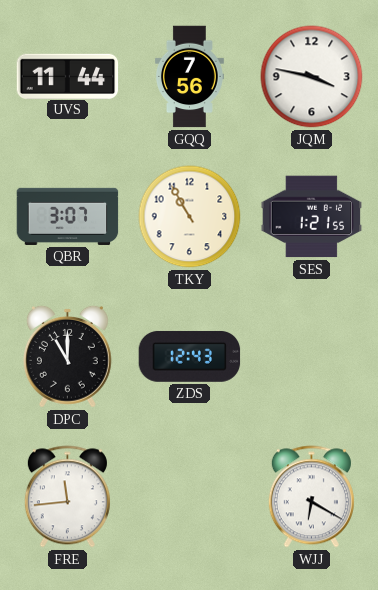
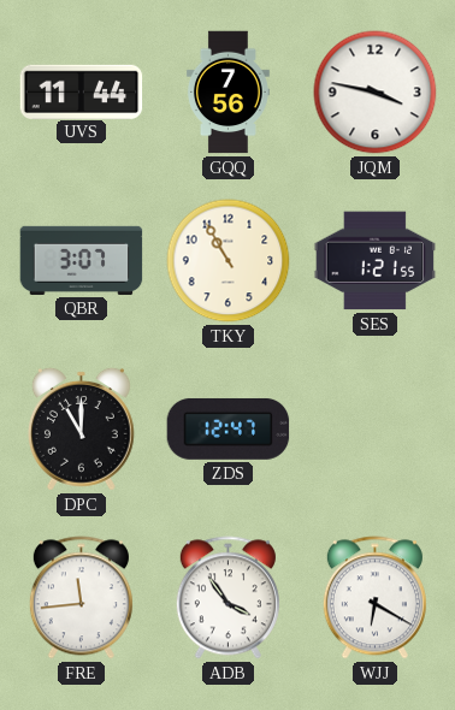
ZDS: 12:43 -> 12:47 (229, 428)
ADB: none -> 3:54 (227, 598)
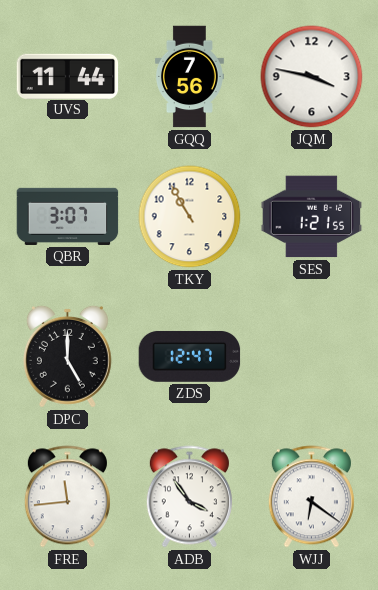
DPC: 11:00 -> 5:00 (67, 356)
WJJ: 6:20 -> 6:21 (311, 497)
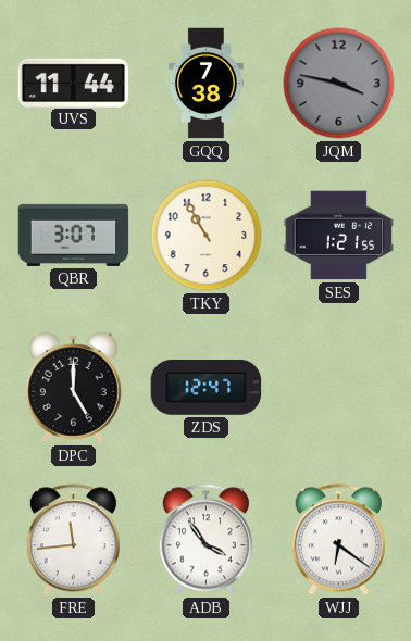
GQQ: 7:56 -> 7:38 (205, 84)
JQM dial: white -> grey (339, 84)
